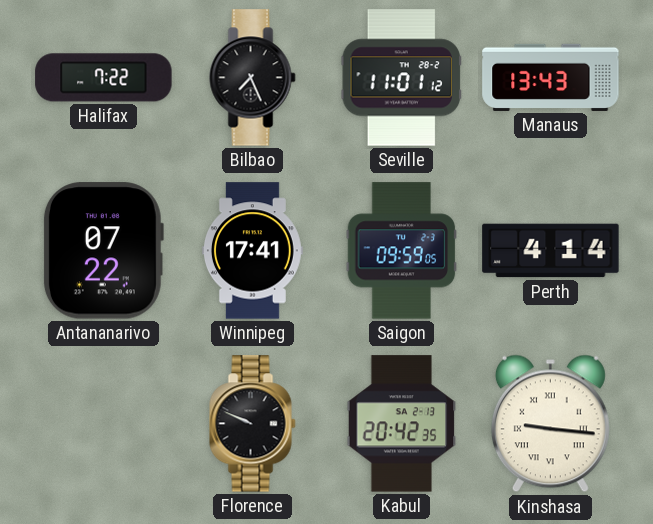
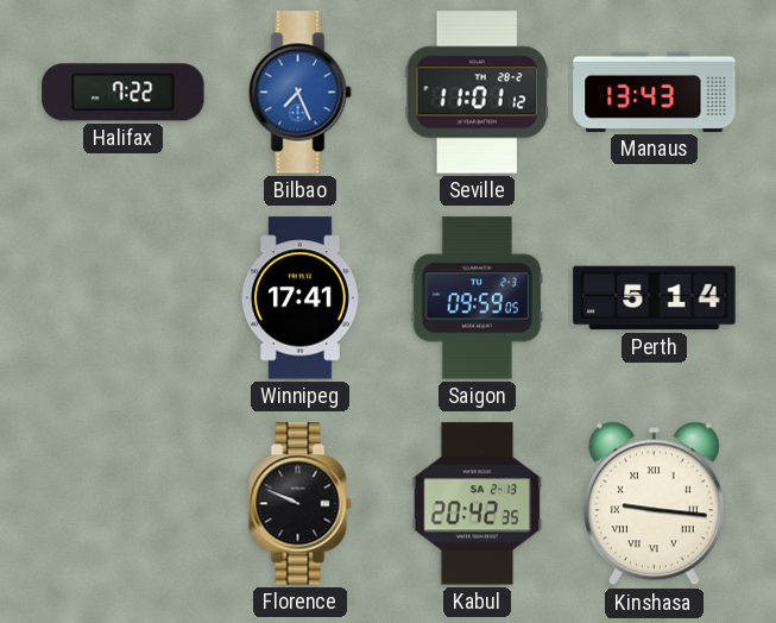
Bilbao dial: black -> blue (301, 93)
Antananarivo: 07:22 -> none (103, 251)
Perth: 4:14 -> 5:14 (655, 298)
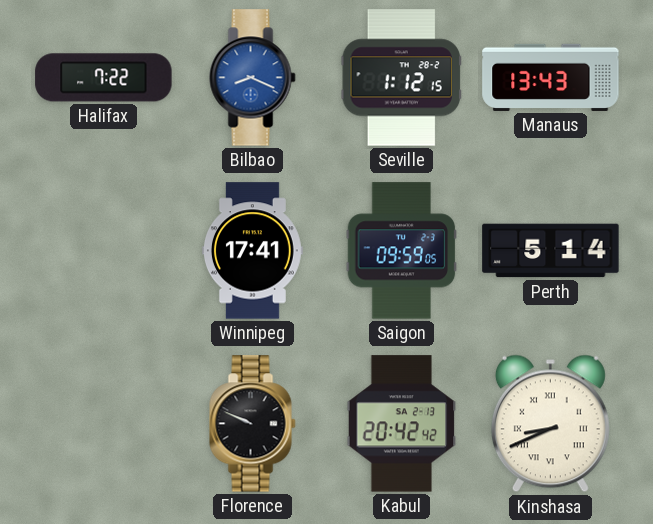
Bilbao: 7:26 -> 8:19 (253, 78)
Seville: 11:01 -> 1:12 (401, 78)
Kabul: 20:42:35 -> 20:42:42 (402, 424)
Kinshasa: 9:16 -> 8:41 (550, 424)
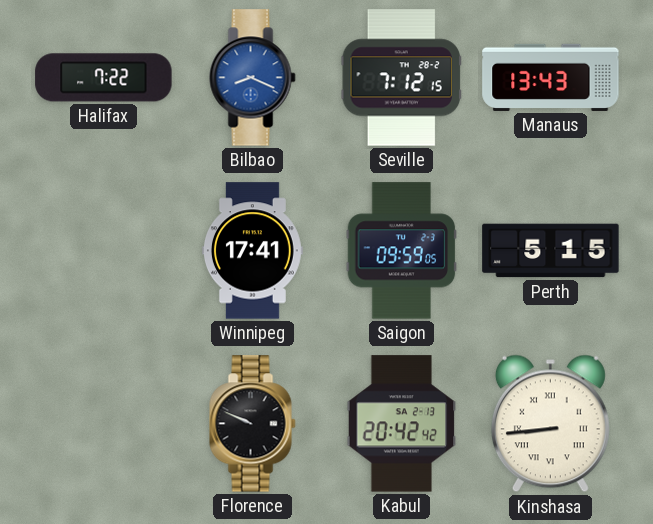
Seville: 1:12 -> 7:12 (401, 78)
Perth: 5:14 -> 5:15 (551, 251)
Kinshasa: 8:41 -> 8:44 (550, 424)
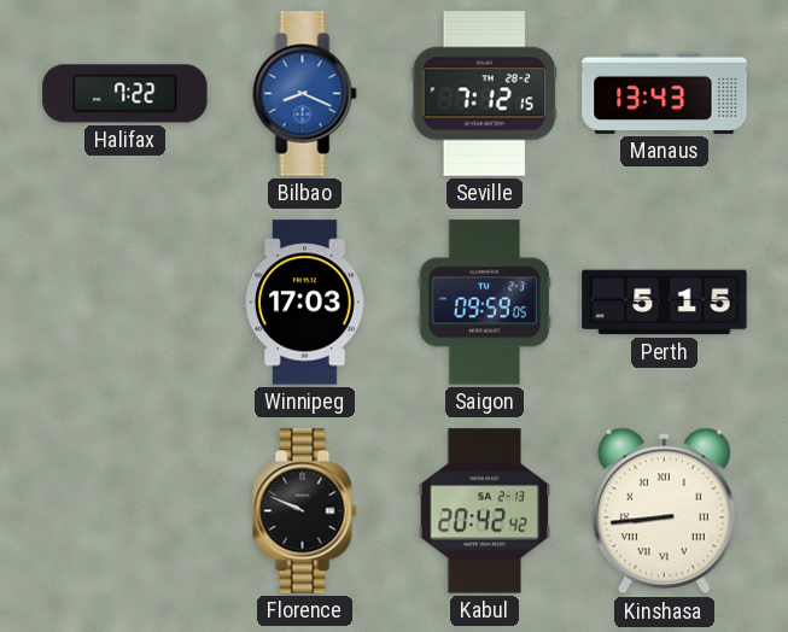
Winnipeg: 17:41 -> 17:03 (304, 303)
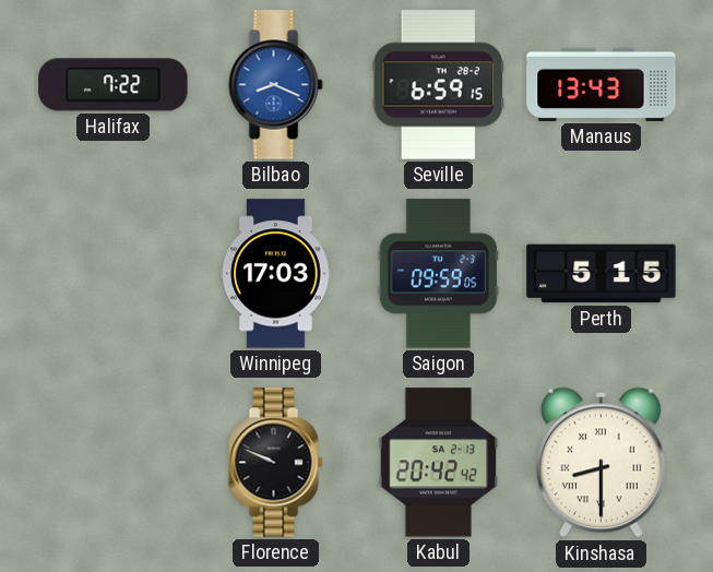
Seville: 7:12 -> 6:59 (438, 85)
Kinshasa: 8:44 -> 8:30 (601, 463)
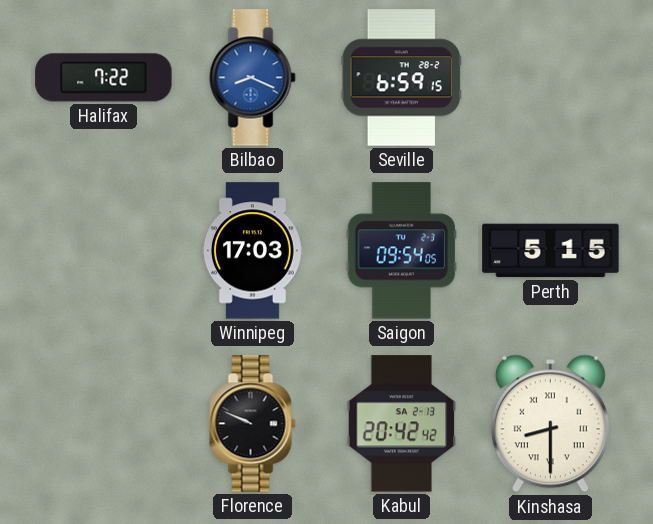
Manaus: 13:43 -> none (602, 84)
Saigon: 09:59 -> 09:54 (402, 251)
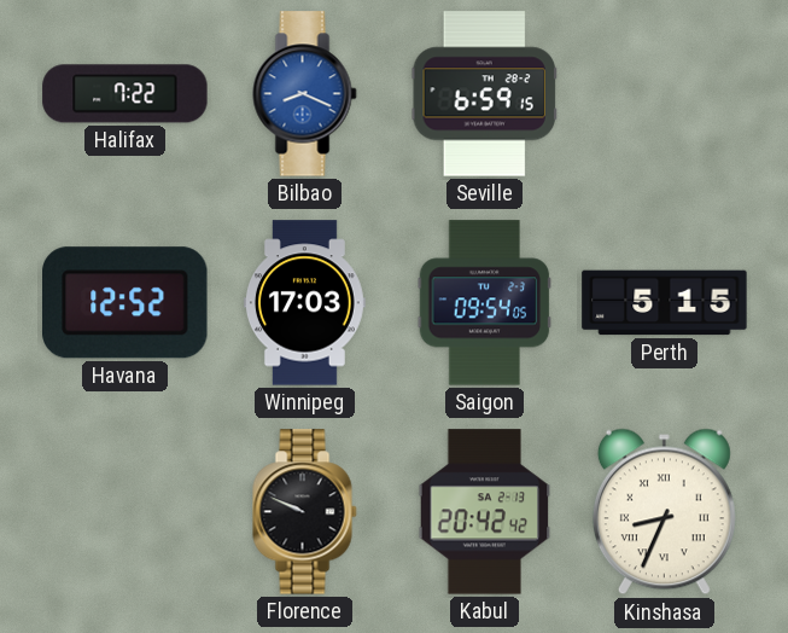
Havana: none -> 12:52 (126, 303)
Kinshasa: 8:30 -> 8:34 (664, 512)
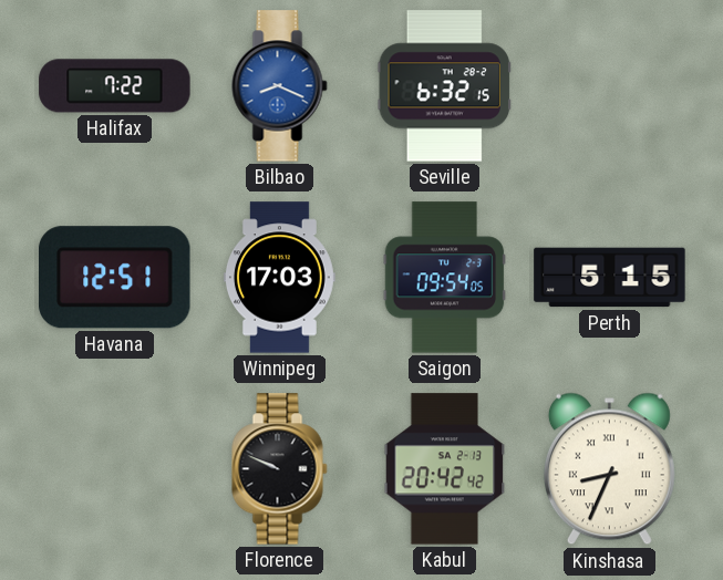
Seville: 6:59 -> 6:32 (444, 86)
Havana: 12:52 -> 12:51 (115, 278)
